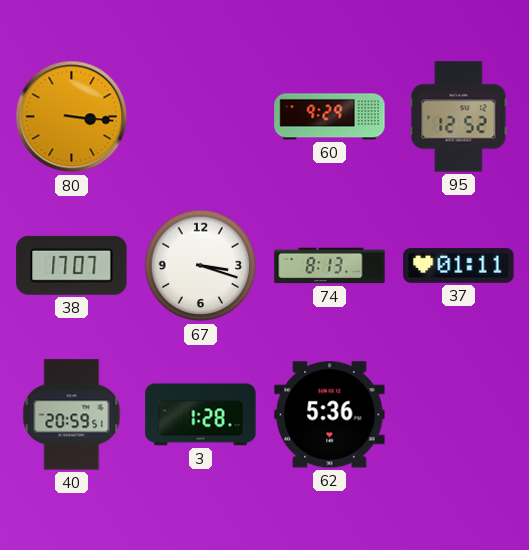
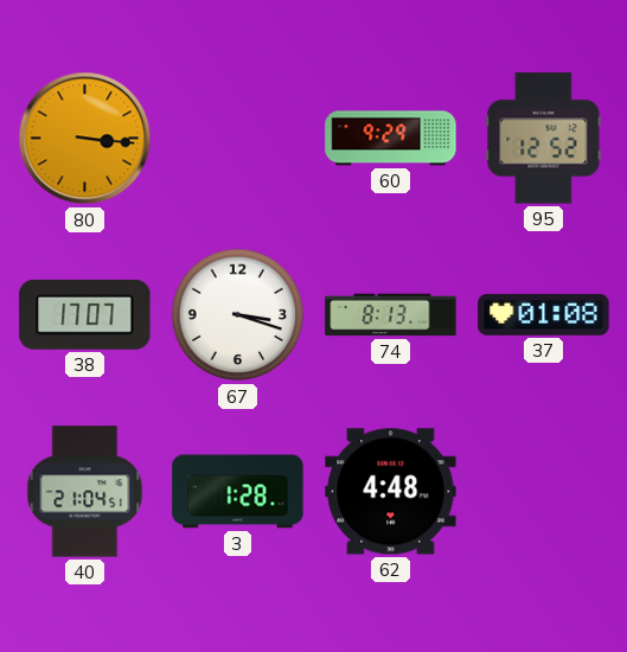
37: 01:11 -> 01:08 (544, 314)
40: 20:59 -> 21:04 (85, 492)
62: 5:36 -> 4:48 (391, 492)
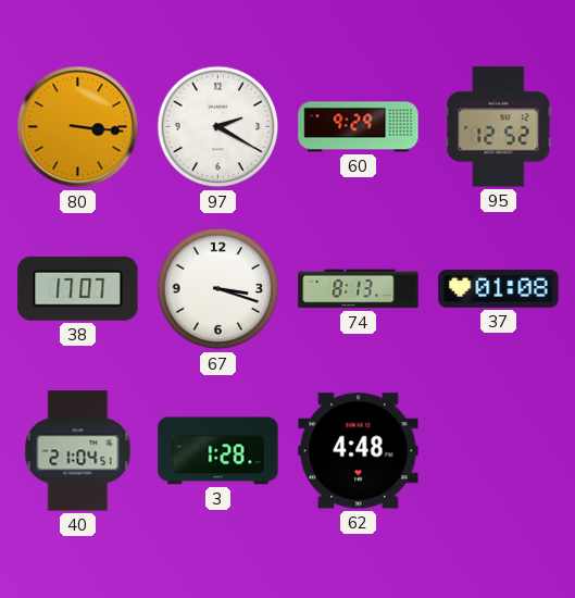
97: none -> 2:20 (218, 127)
